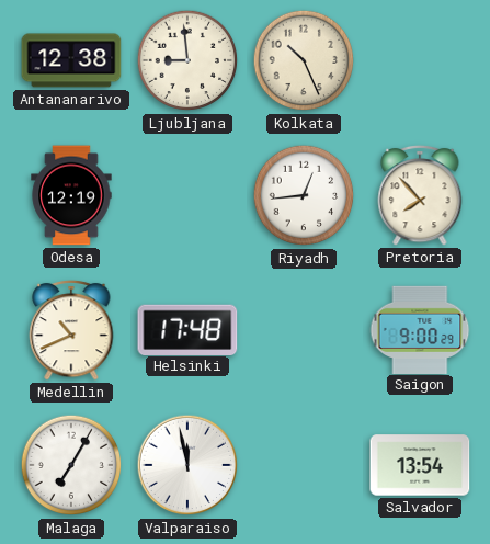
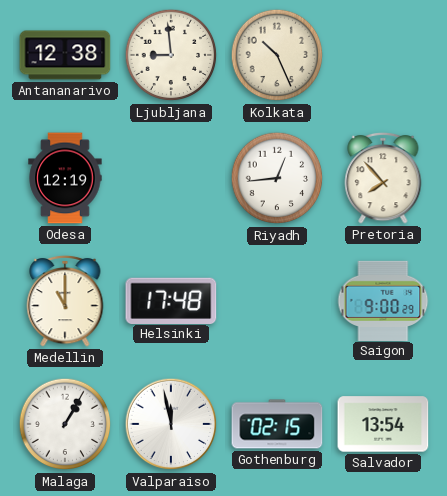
Medellin: 10:41 -> 11:00 (65, 301)
Malaga: 7:05 -> 1:05 (65, 424)
Gothenburg: none -> 02:15 (277, 424)
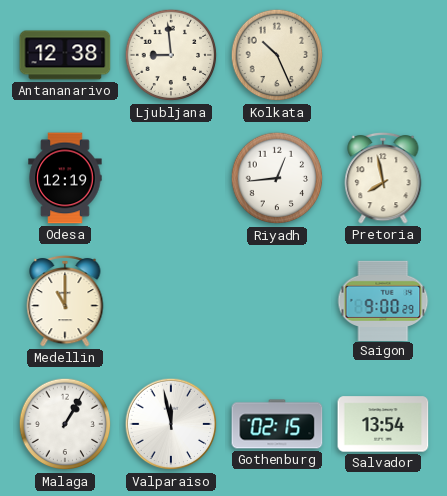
Pretoria: 7:53 -> 7:58 (383, 178)
Helsinki: 17:48 -> none (171, 300)
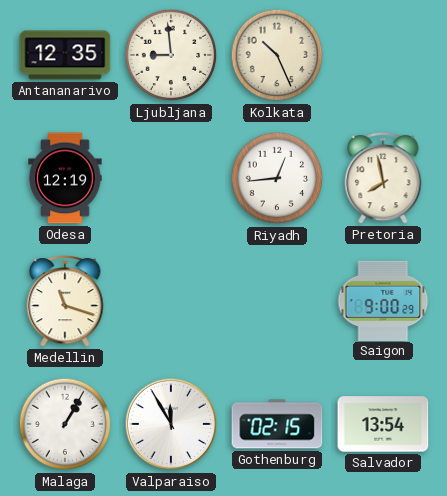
Antananarivo: 12:38 -> 12:35 (65, 55)
Medellin: 11:00 -> 11:18 (65, 301)
Valparaiso: 11:58 -> 11:55 (171, 424)
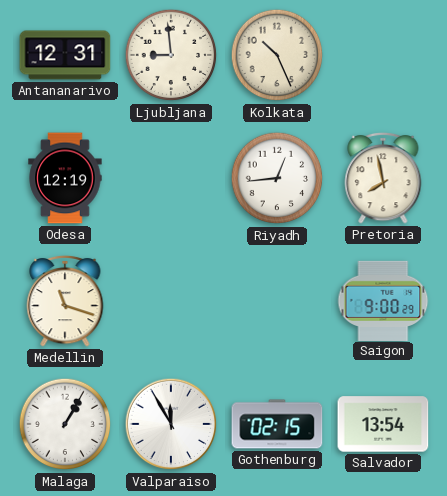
Antananarivo: 12:35 -> 12:31 (65, 55)
